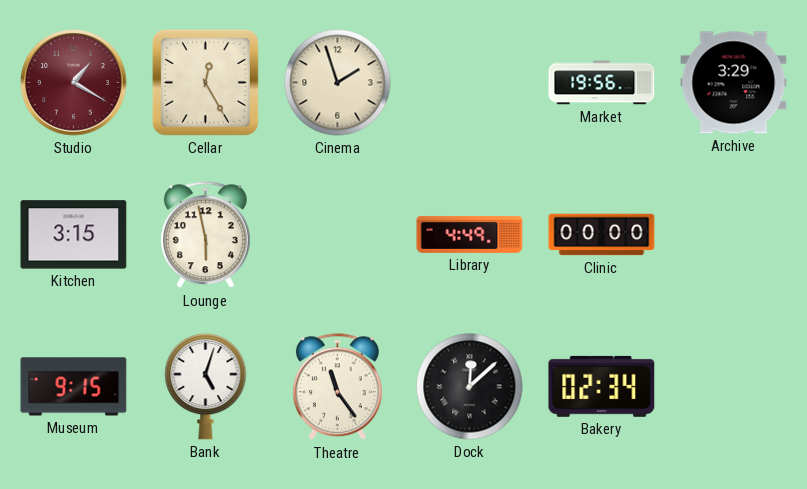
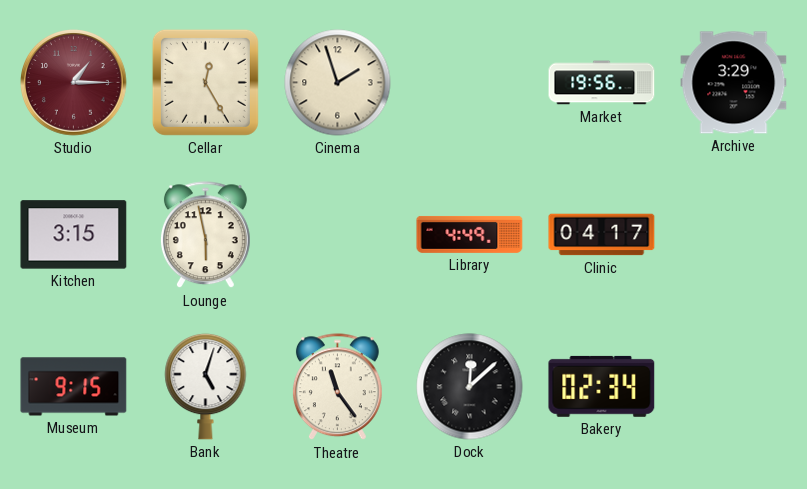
Studio: 1:20 -> 1:15 (74, 83)
Clinic: 00:00 -> 04:17 (602, 235)
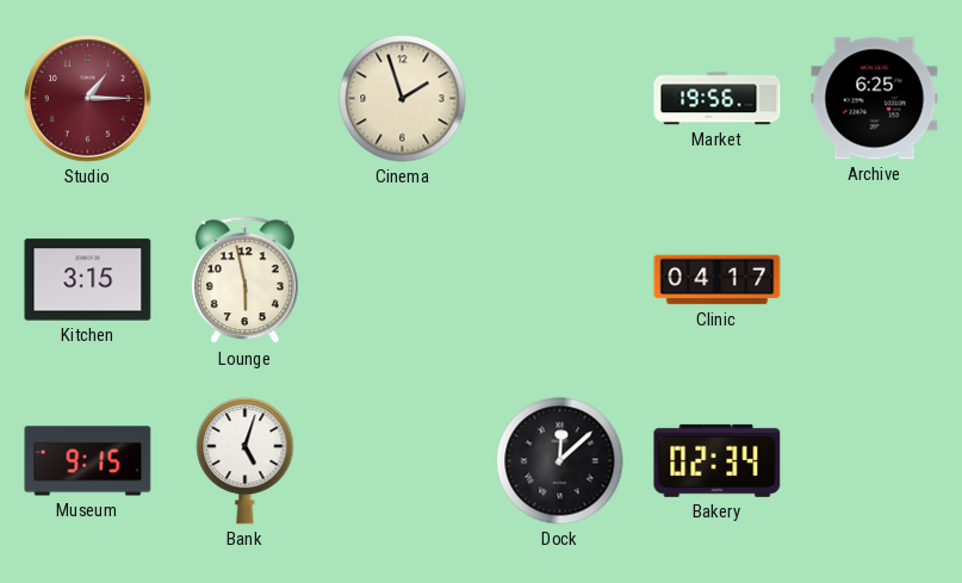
Cellar: 12:25 -> none (205, 82)
Archive: 3:29 -> 6:25 (875, 99)
Library: 4:49 -> none (470, 234)
Theatre: 11:24 -> none (337, 387)
